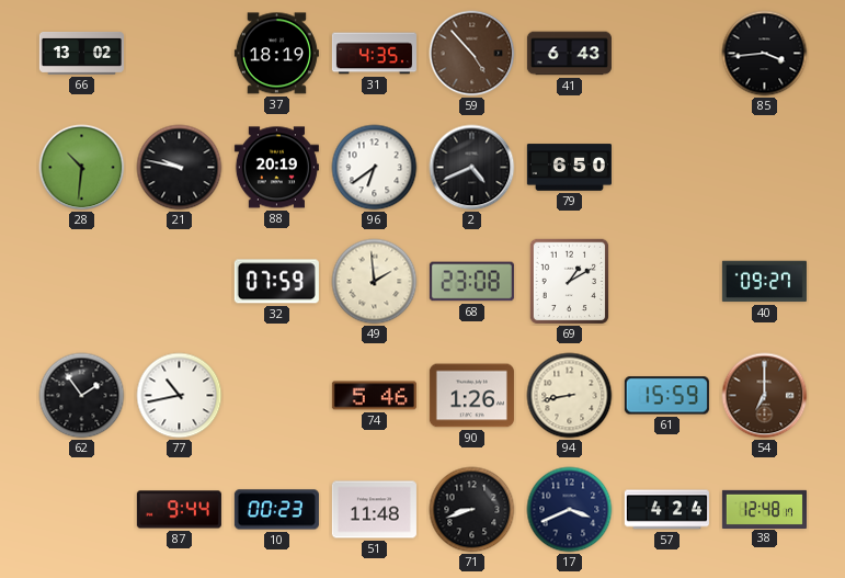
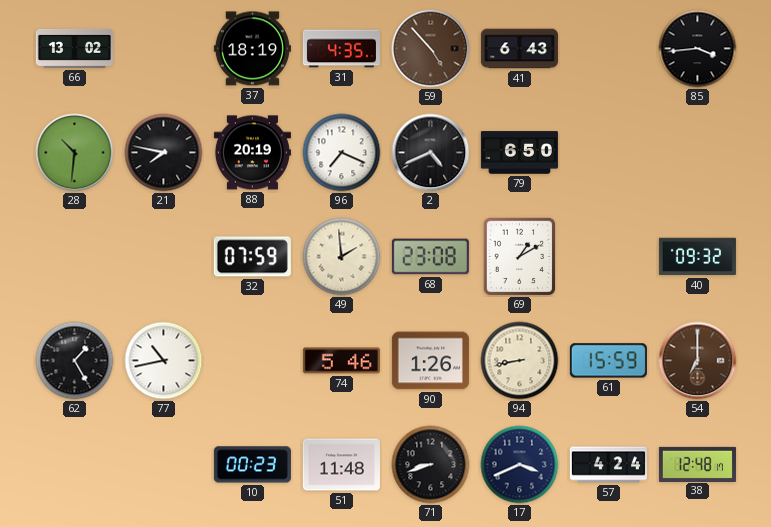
21: 9:47 -> 7:47 (164, 153)
96: 6:39 -> 7:19 (342, 153)
40: 09:27 -> 09:32 (697, 257)
62: 1:54 -> 1:25 (75, 361)
87: 9:44 -> none (179, 510)
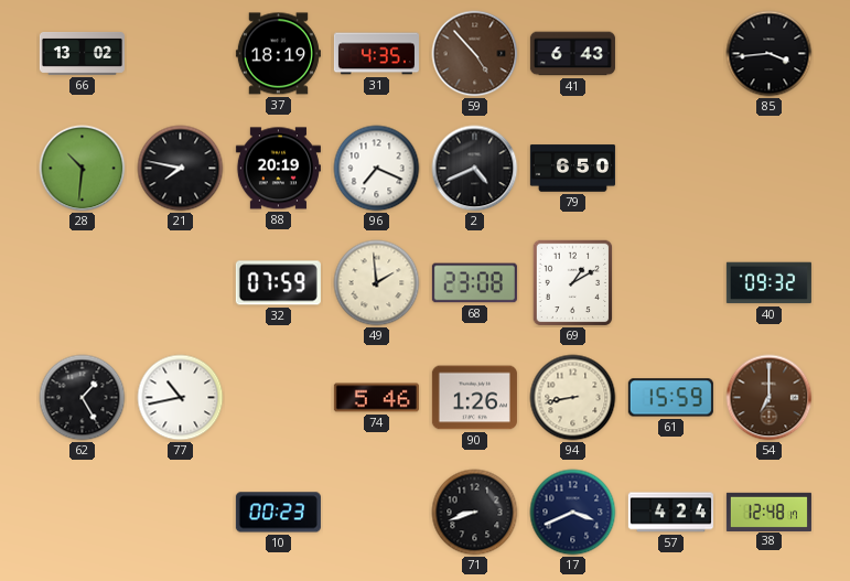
51: 11:48 -> none (341, 465)
